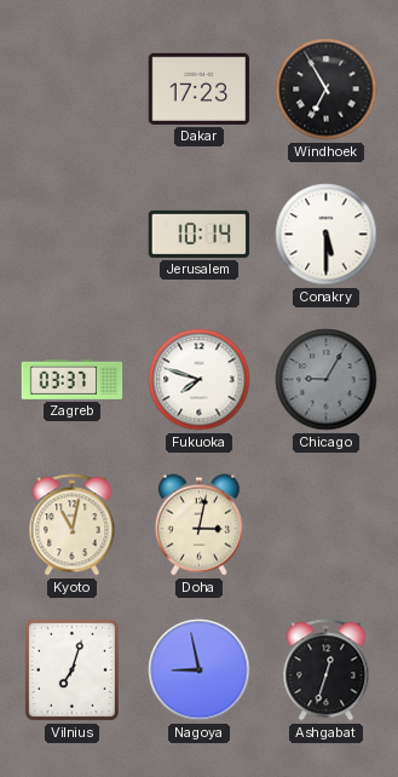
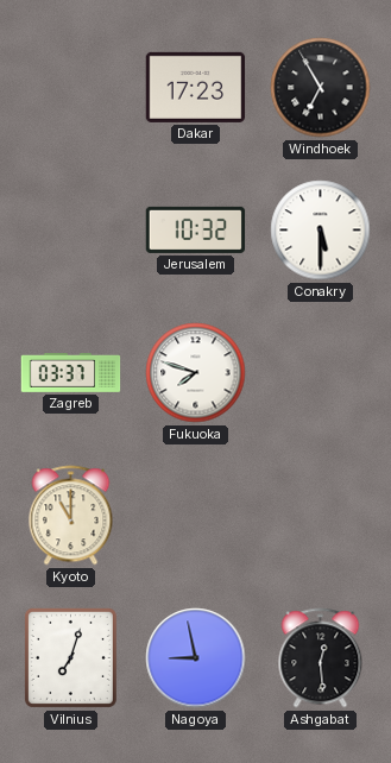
Jerusalem: 10:14 -> 10:32 (196, 229)
Chicago: 9:05 -> none (327, 380)
Kyoto: 11:02 -> 11:00 (71, 516)
Doha: 3:02 -> none (198, 525)
Ashgabat: 12:33 -> 12:29 (321, 658)
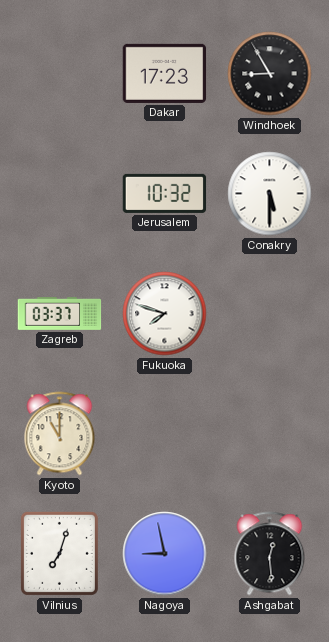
Windhoek: 6:55 -> 8:55 (270, 74)
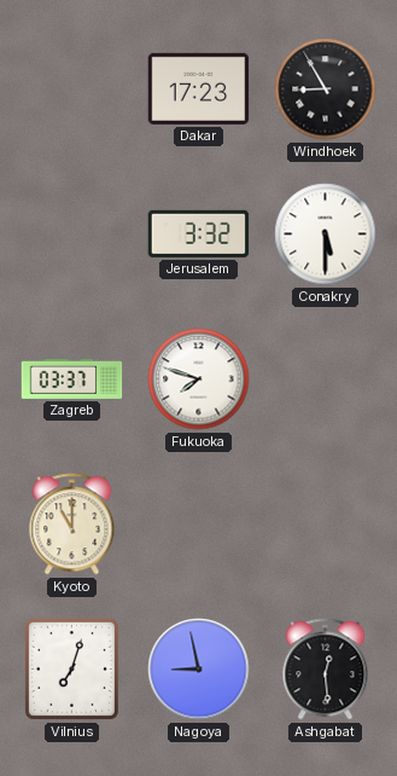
Jerusalem: 10:32 -> 3:32 (199, 233)
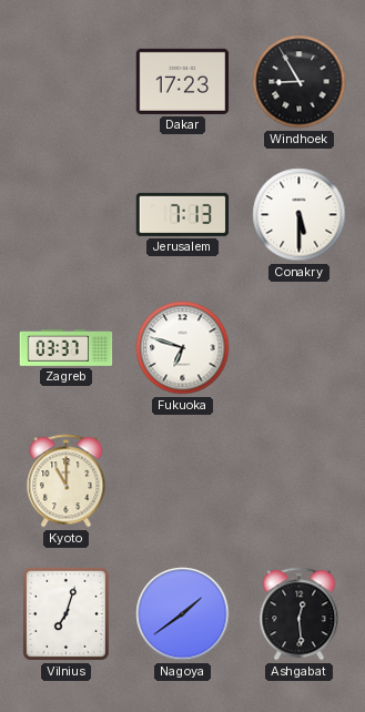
Jerusalem: 3:32 -> 7:13 (183, 214)
Fukuoka: 7:48 -> 6:48 (183, 348)
Nagoya: 8:58 -> 1:39 (183, 614)
